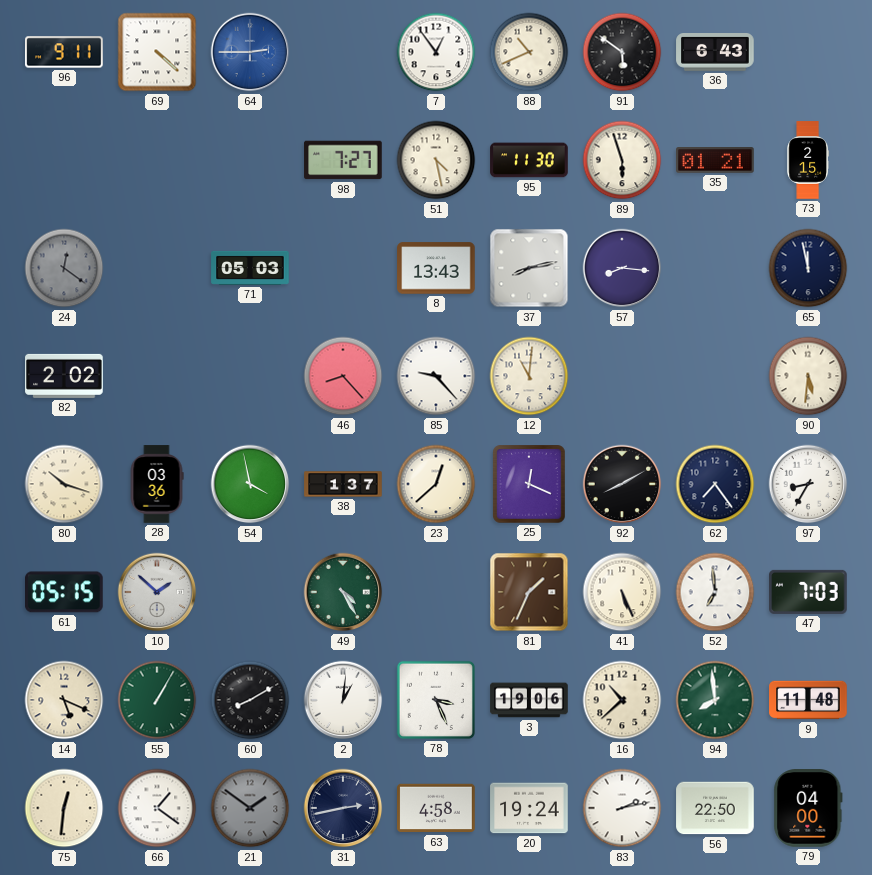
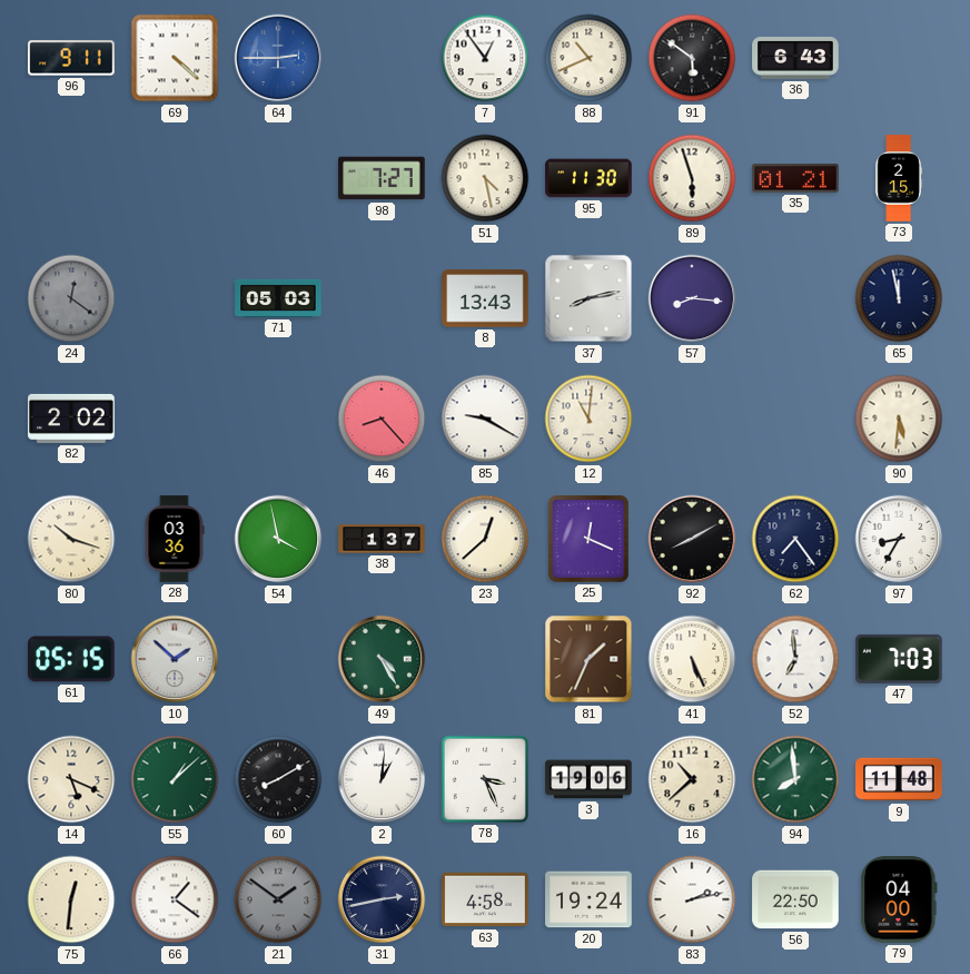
85: 9:23 -> 9:20 (485, 419)
55: 1:05 -> 1:08 (175, 779)
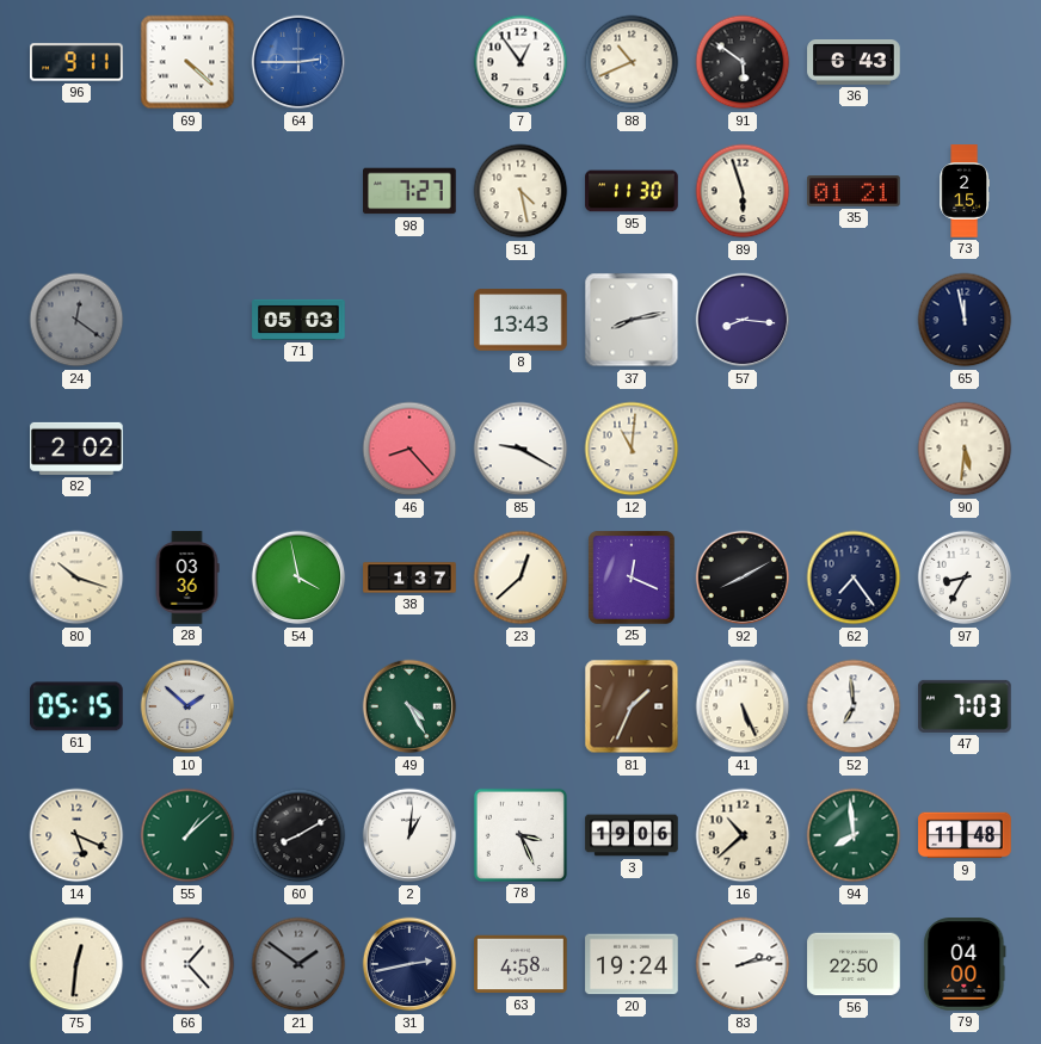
66: 1:21 -> 1:23 (187, 964)
